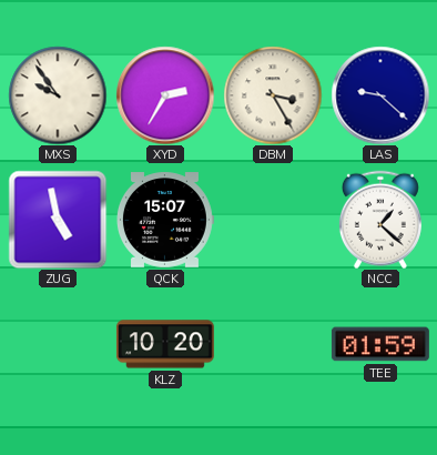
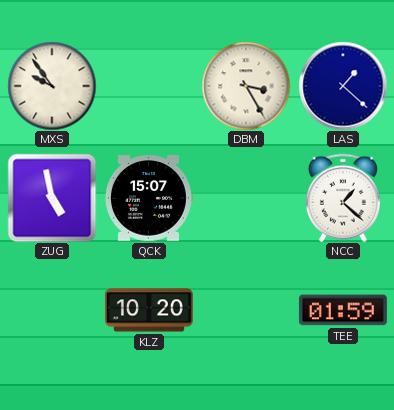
XYD: 2:35 -> none (165, 95)
LAS: 9:22 -> 1:22 (343, 86)
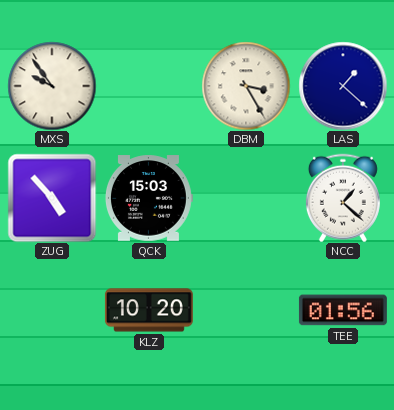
ZUG: 4:58 -> 4:53 (52, 198)
QCK: 15:07 -> 15:03 (149, 198)
TEE: 01:59 -> 01:56 (343, 310)
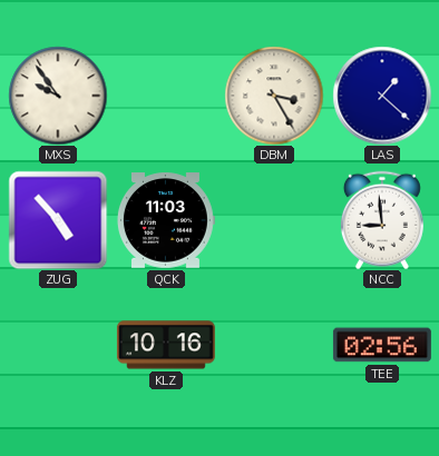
QCK: 15:03 -> 11:03 (166, 220)
NCC: 1:22 -> 8:59 (382, 220)
KLZ: 10:20 -> 10:16 (166, 345)
TEE: 01:56 -> 02:56 (382, 345)
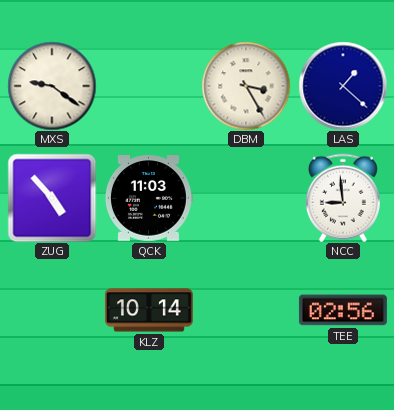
MXS: 9:54 -> 9:21 (52, 86)
KLZ: 10:16 -> 10:14 (149, 310)
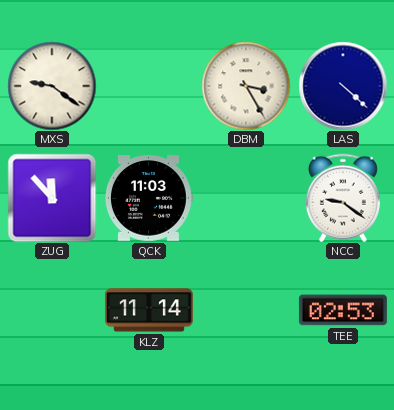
LAS: 1:22 -> 4:22 (343, 86)
ZUG: 4:53 -> 11:53 (52, 198)
NCC: 8:59 -> 9:21 (343, 198)
KLZ: 10:14 -> 11:14 (149, 310)
TEE: 02:56 -> 02:53 (343, 310)
